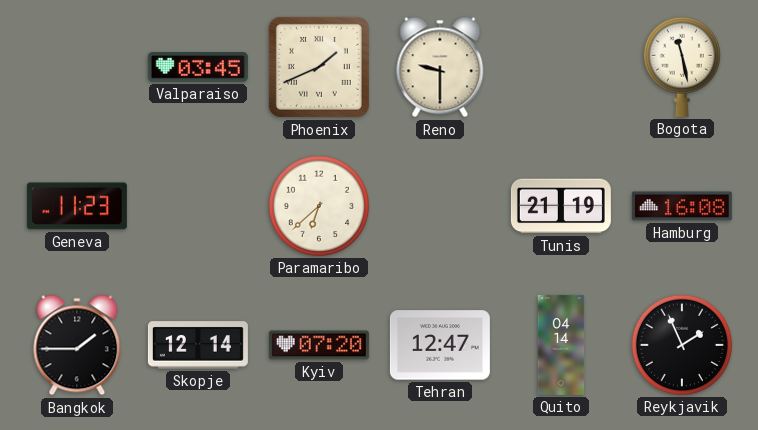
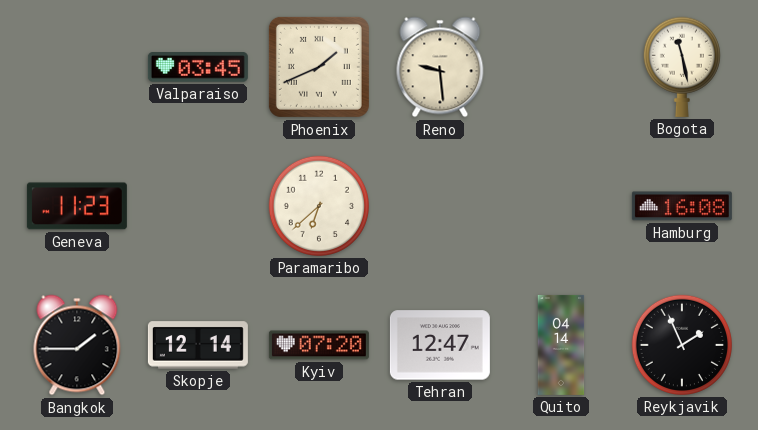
Reno: 9:30 -> 9:29 (440, 67)
Tunis: 21:19 -> none (561, 206)
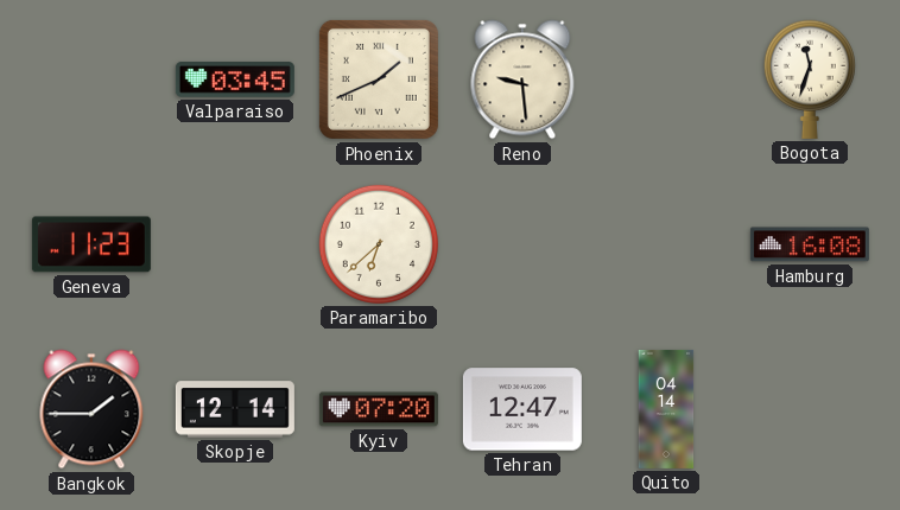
Bogota: 11:28 -> 11:33 (810, 79)
Reykjavik: 1:56 -> none (682, 345)
